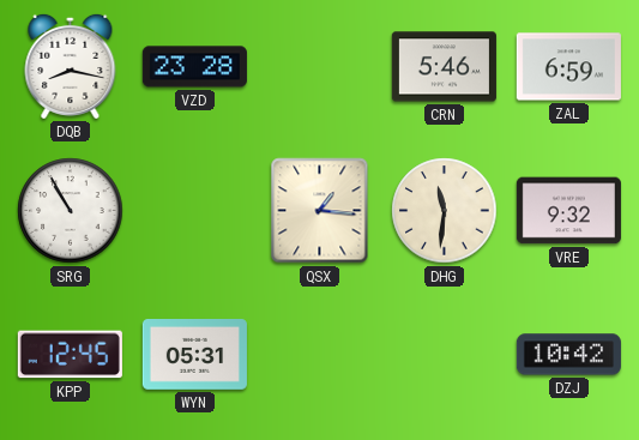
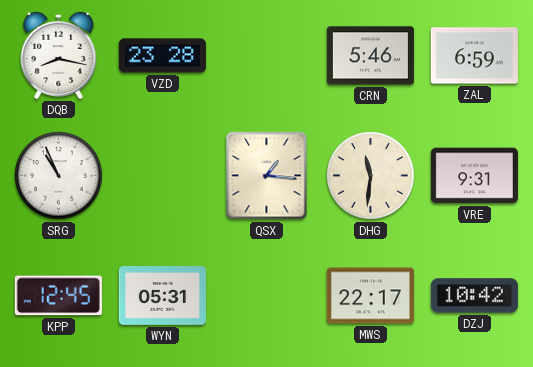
SRG: 10:55 -> 10:56 (59, 176)
VRE: 9:32 -> 9:31 (474, 176)
MWS: none -> 22:17 (370, 296)
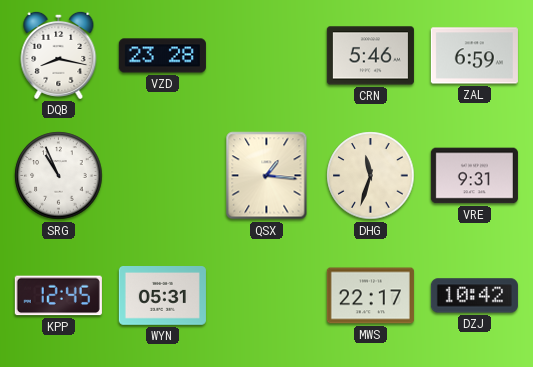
DHG: 11:31 -> 11:33 (371, 176)
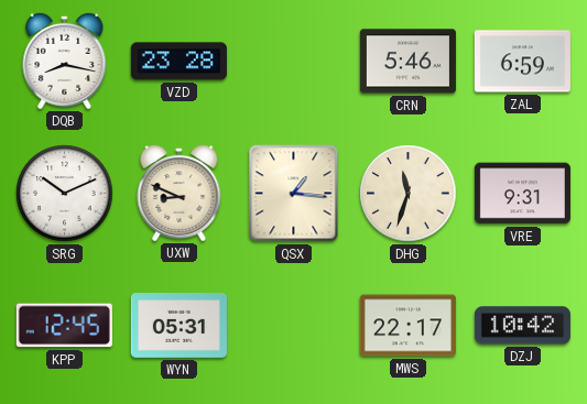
SRG: 10:56 -> 10:11 (65, 194)
UXW: none -> 8:49 (180, 193)
